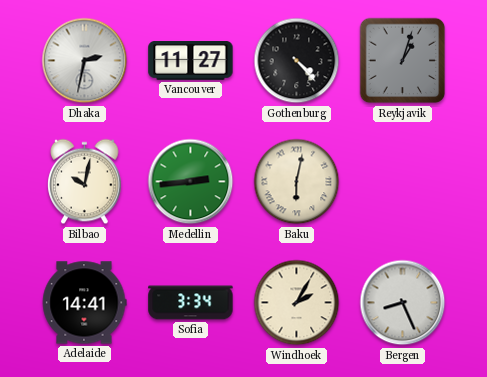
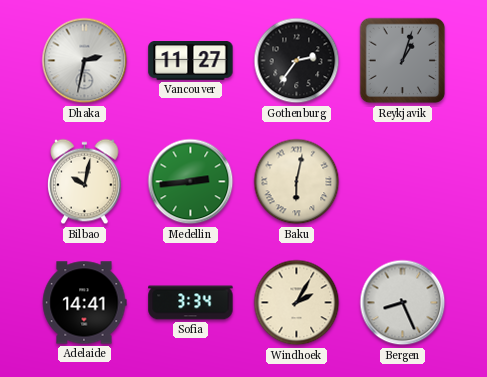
Gothenburg: 4:23 -> 2:36 (297, 61)
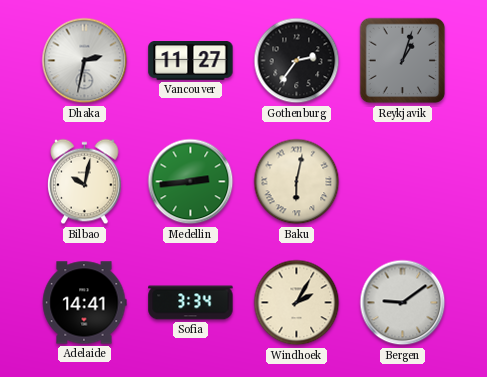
Bergen: 8:26 -> 9:09 (403, 303)
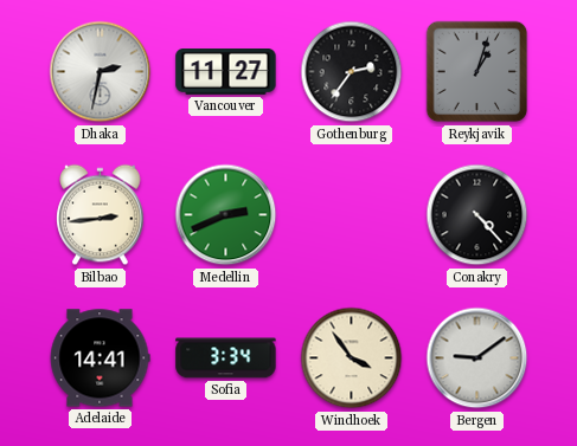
Bilbao: 10:02 -> 2:44 (101, 215)
Medellin: 2:44 -> 2:41 (226, 215)
Baku: 6:02 -> none (297, 182)
Conakry: none -> 4:23 (477, 215)
Windhoek: 2:05 -> 3:54 (352, 358)
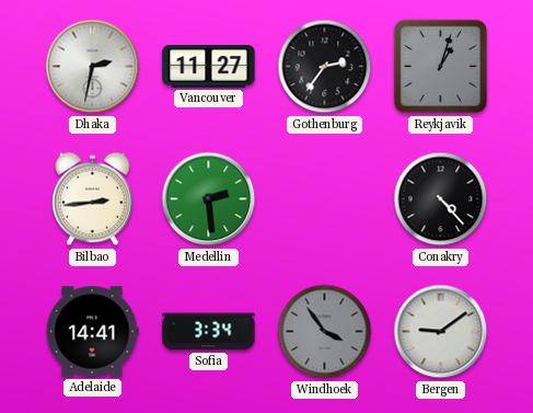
Medellin: 2:41 -> 2:29 (209, 199)
Windhoek dial: cream -> grey (325, 332)
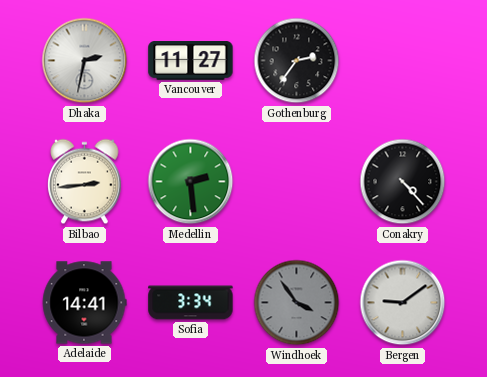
Reykjavik: 1:03 -> none (441, 67)
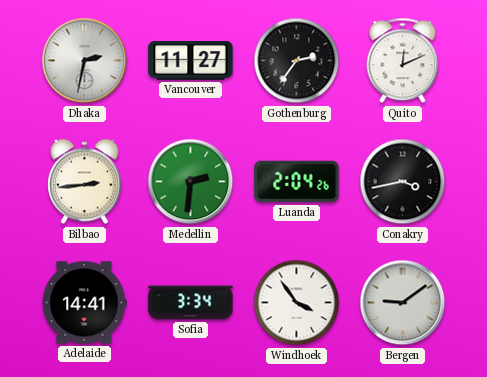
Quito: none -> 12:11 (403, 61)
Medellin: 2:29 -> 2:31 (191, 182)
Luanda: none -> 2:04 (297, 182)
Conakry: 4:23 -> 3:43 (403, 182)
Windhoek dial: grey -> white (297, 303)
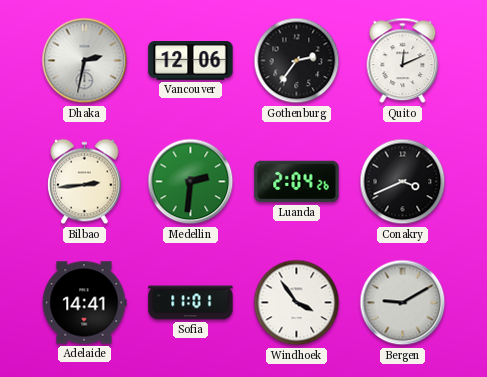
Vancouver: 11:27 -> 12:06 (191, 61)
Conakry: 3:43 -> 3:41 (403, 182)
Sofia: 3:34 -> 11:01 (191, 303)
Bergen: 9:09 -> 9:10 (403, 303)
